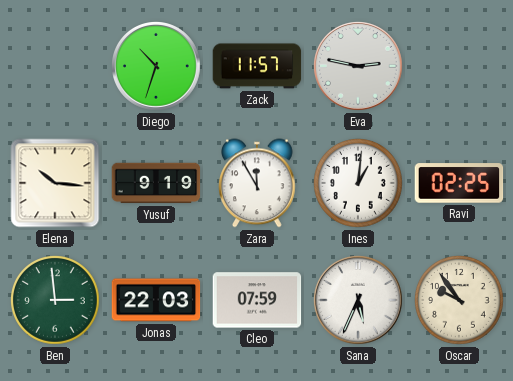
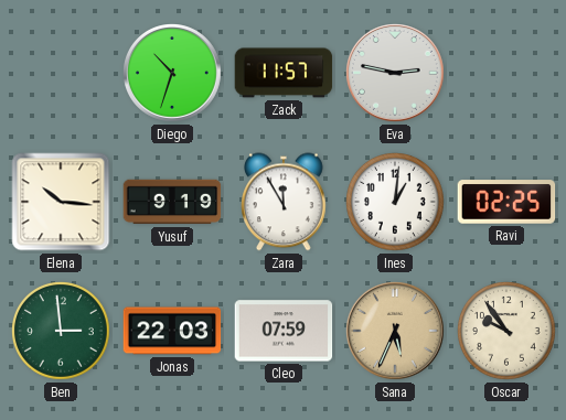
Sana dial: white -> champagne (396, 332)
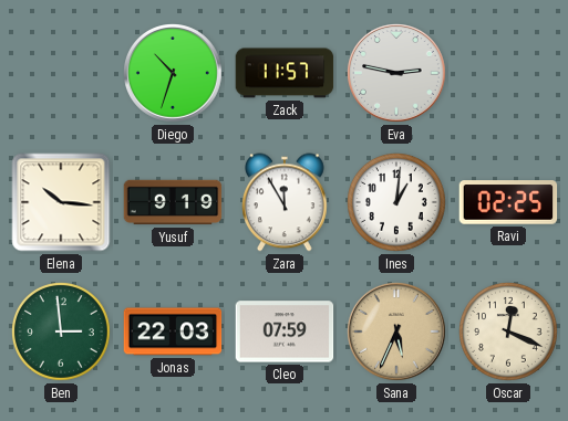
Oscar: 9:54 -> 12:19 (509, 333)
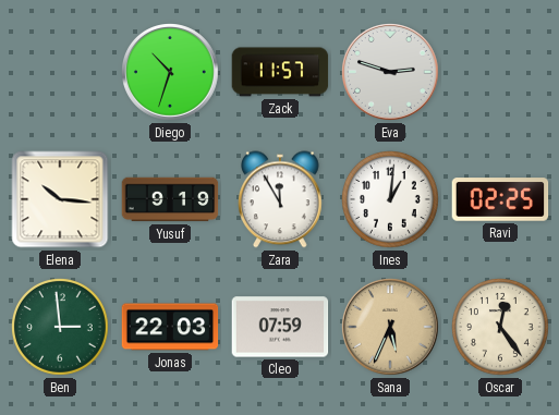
Eva: 2:47 -> 2:48 (391, 73)
Oscar: 12:19 -> 12:24 (501, 328)
